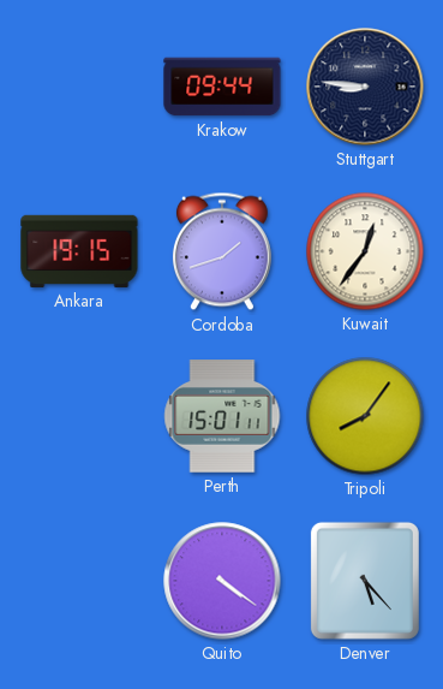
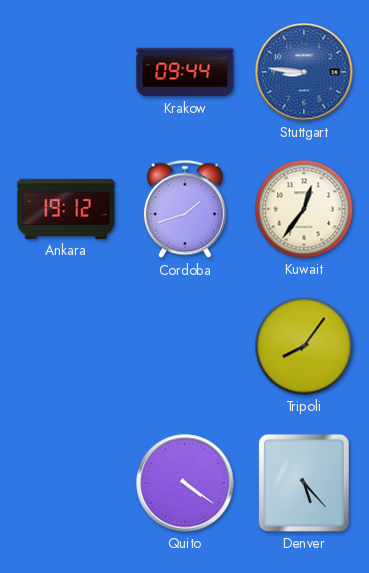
Stuttgart dial: navy -> blue (304, 72)
Ankara: 19:15 -> 19:12 (66, 209)
Perth: 15:01 -> none (222, 416)
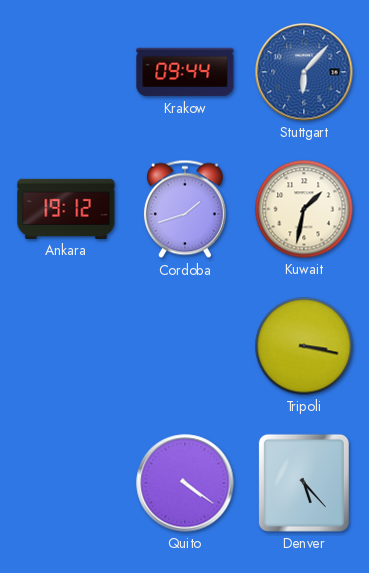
Stuttgart: 8:46 -> 6:07 (304, 72)
Kuwait: 12:36 -> 1:32 (304, 209)
Tripoli: 8:06 -> 3:17 (304, 346)
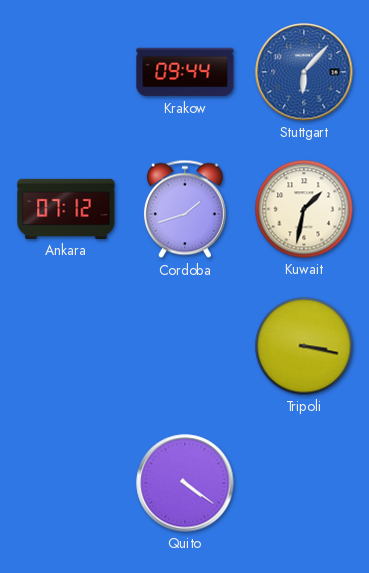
Ankara: 19:12 -> 07:12 (66, 209)
Denver: 5:23 -> none (304, 483)
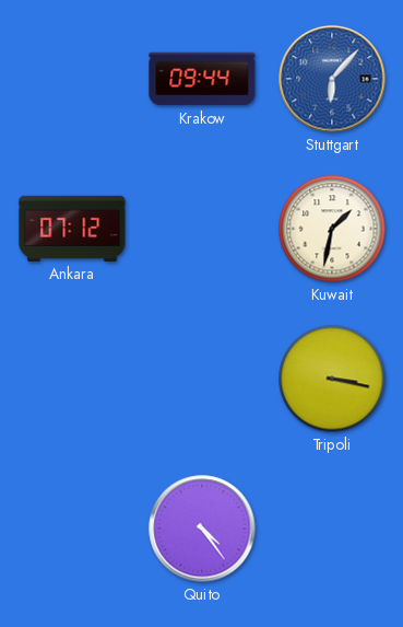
Cordoba: 1:42 -> none (185, 209)
Quito: 4:21 -> 4:24 (202, 529)
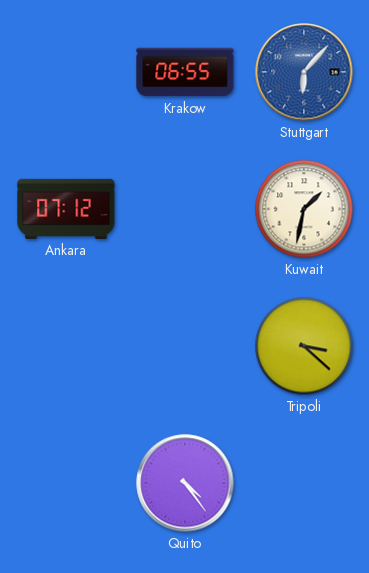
Krakow: 09:44 -> 06:55 (185, 72)
Tripoli: 3:17 -> 3:22 (304, 346)
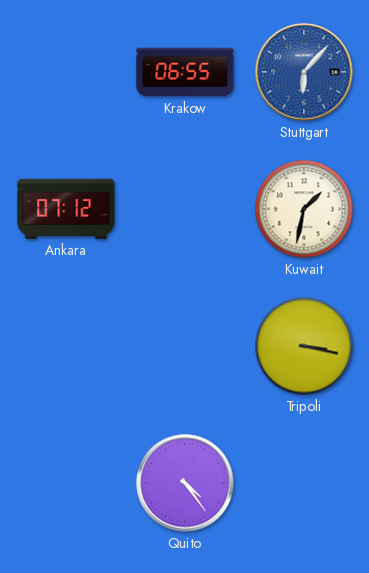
Tripoli: 3:22 -> 3:17 (304, 346)
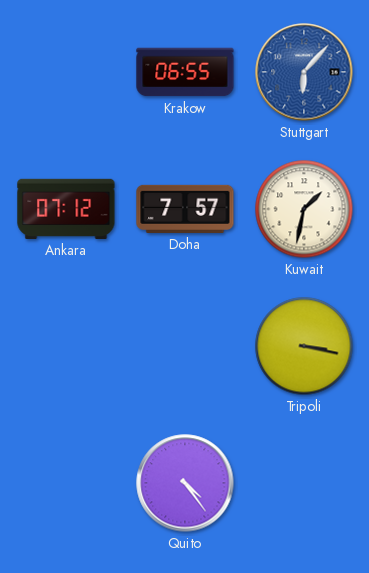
Doha: none -> 7:57 (185, 209)
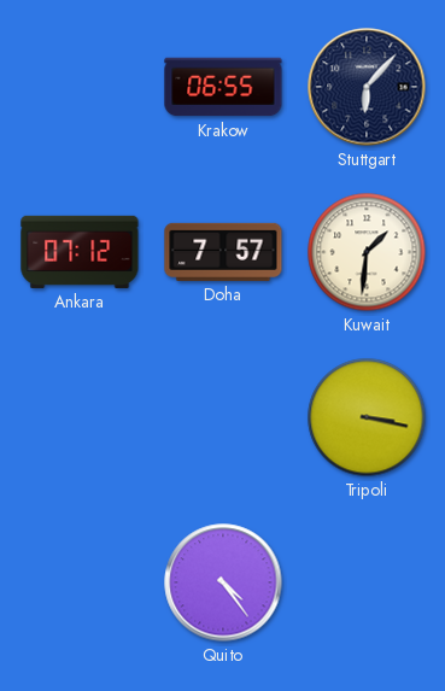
Stuttgart dial: blue -> navy (367, 87)
Kuwait: 1:32 -> 1:31 (367, 252)
